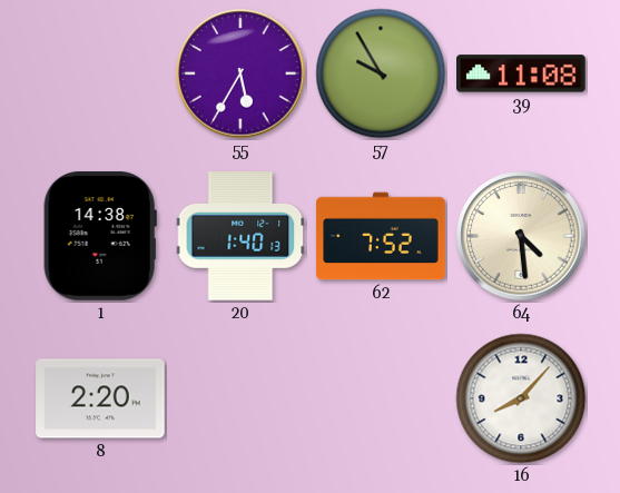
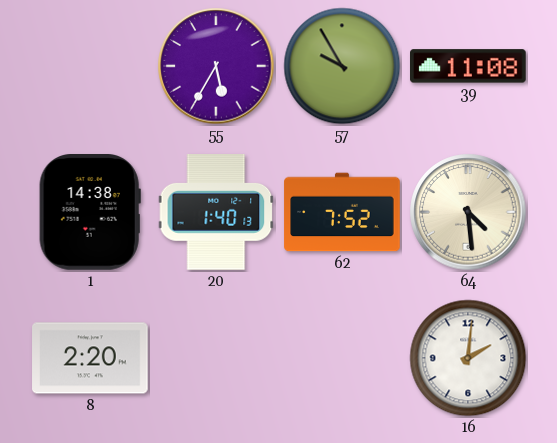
16: 8:07 -> 2:01 (468, 358)
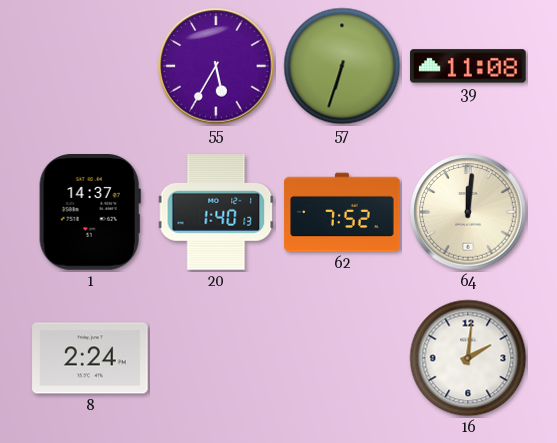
57: 9:55 -> 6:33 (342, 66)
1: 14:38 -> 14:37 (90, 213)
64: 4:29 -> 12:01 (468, 212)
8: 2:20 -> 2:24 (90, 358)
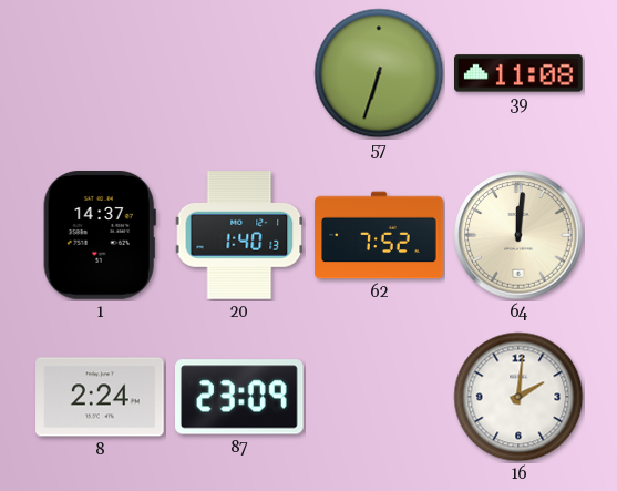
55: 5:35 -> none (216, 66)
87: none -> 23:09 (240, 397)
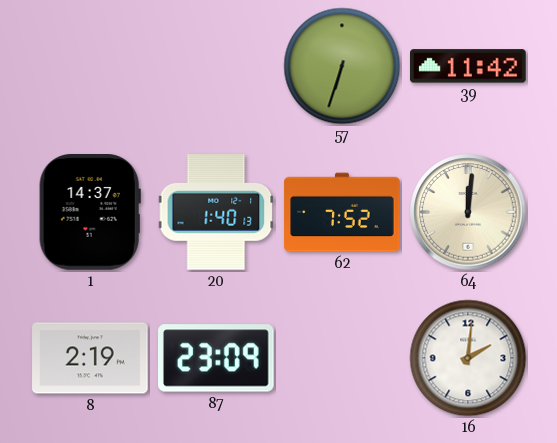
39: 11:08 -> 11:42 (468, 66)
8: 2:24 -> 2:19 (90, 358)
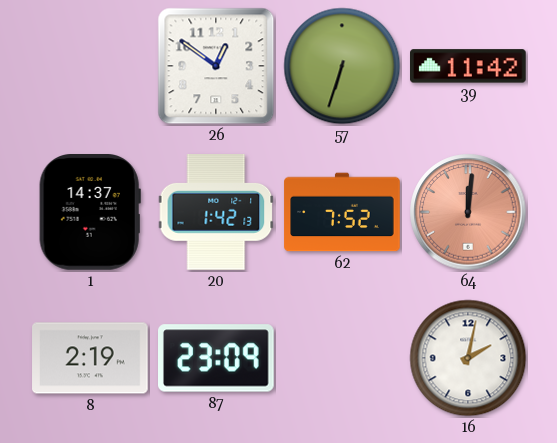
26: none -> 12:51 (216, 66)
20: 1:40 -> 1:42 (216, 213)
64 dial: cream -> salmon (468, 212)
16: 2:01 -> 2:02 (468, 358)
